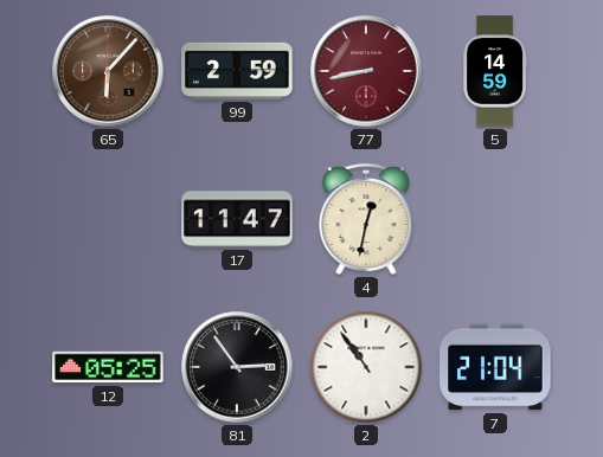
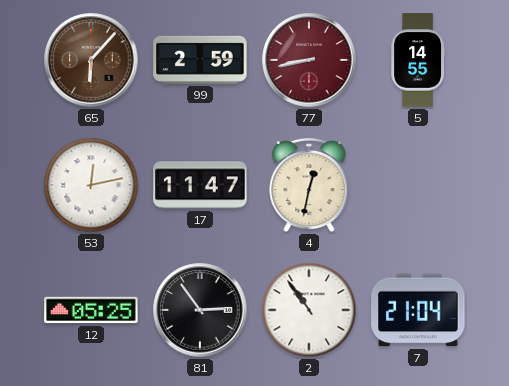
5: 14:59 -> 14:55 (418, 60)
53: none -> 12:13 (91, 185)
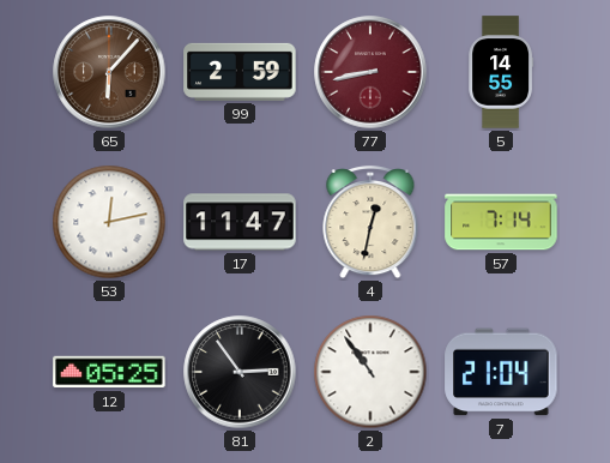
57: none -> 7:14 (501, 222)
